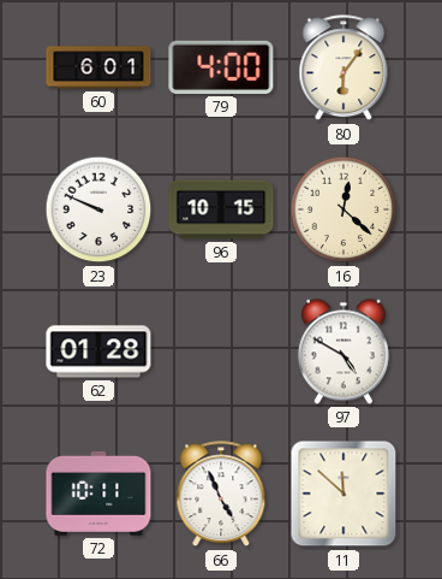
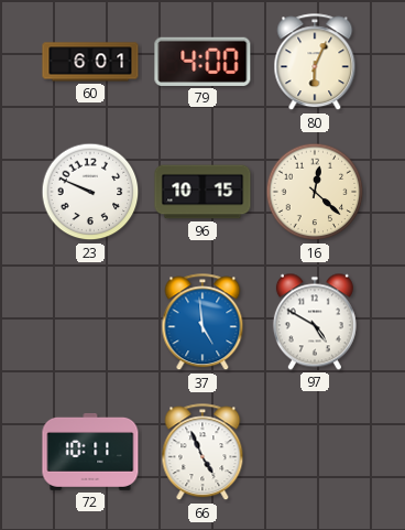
80: 6:06 -> 6:04 (315, 63)
62: 01:28 -> none (98, 351)
37: none -> 4:59 (202, 323)
11: 11:52 -> none (344, 494)
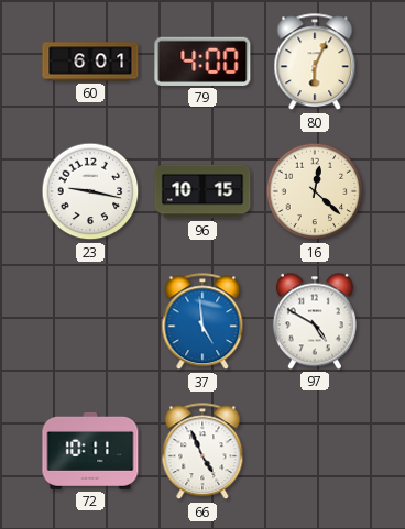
23: 9:49 -> 9:17 (90, 191)
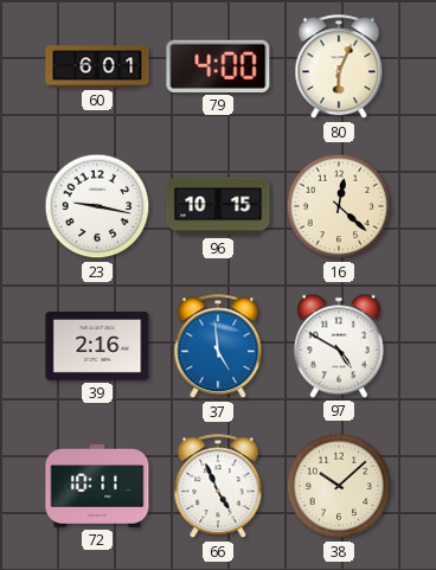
39: none -> 2:16 (97, 347)
38: none -> 10:08 (339, 486)
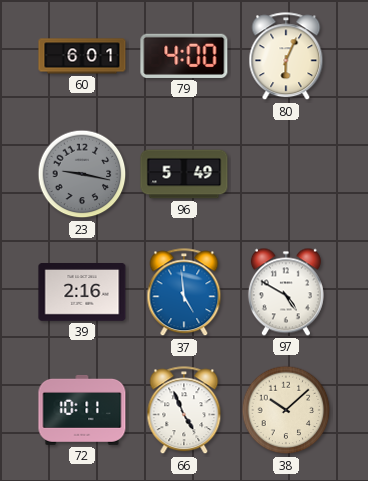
23 dial: white -> grey (82, 174)
96: 10:15 -> 5:49 (184, 174)
16: 12:22 -> none (339, 206)
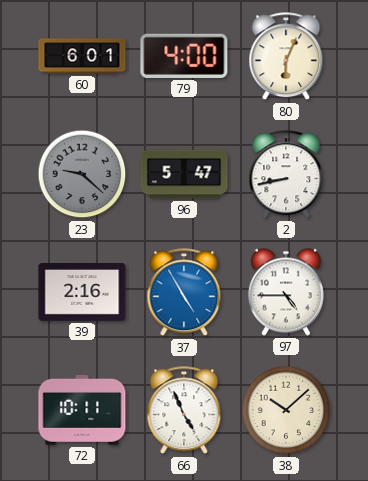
23: 9:17 -> 9:22 (82, 174)
96: 5:49 -> 5:47 (184, 174)
2: none -> 8:43 (286, 175)
37: 4:59 -> 4:55 (184, 293)
97: 4:50 -> 4:45 (286, 292)
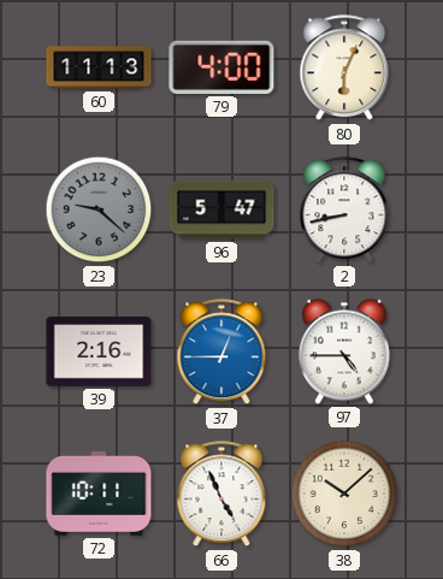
60: 6:01 -> 11:13 (99, 67)
37: 4:55 -> 12:45 (221, 353)
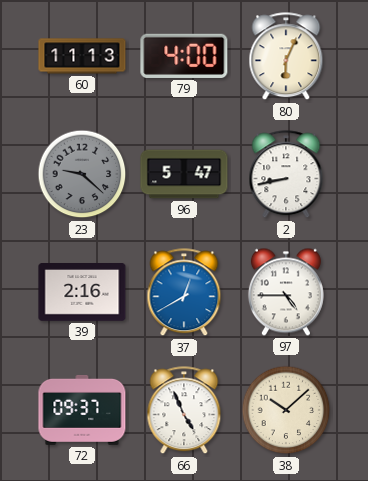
37: 12:45 -> 12:40 (184, 293)
72: 10:11 -> 09:37 (82, 410)
